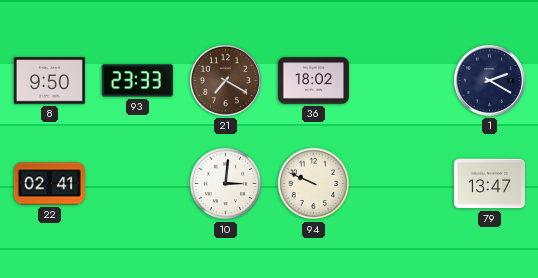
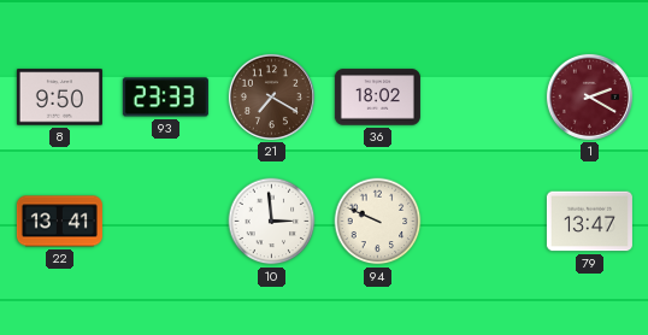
1 dial: navy -> burgundy (589, 96)
22: 02:41 -> 13:41 (59, 222)
10: 3:01 -> 2:59 (272, 222)
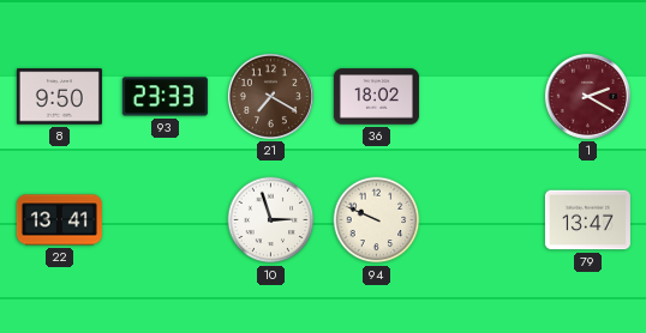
10: 2:59 -> 2:57 (271, 220)
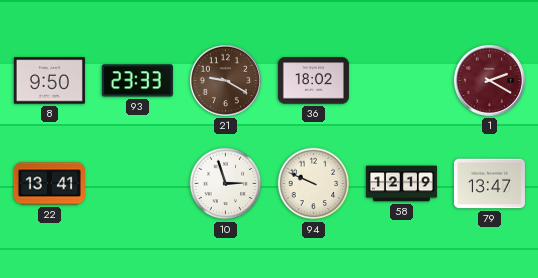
21: 7:20 -> 9:20 (225, 80)
58: none -> 12:19 (401, 184)
